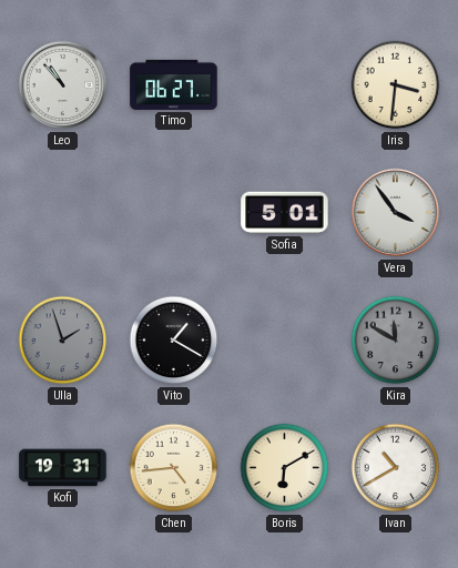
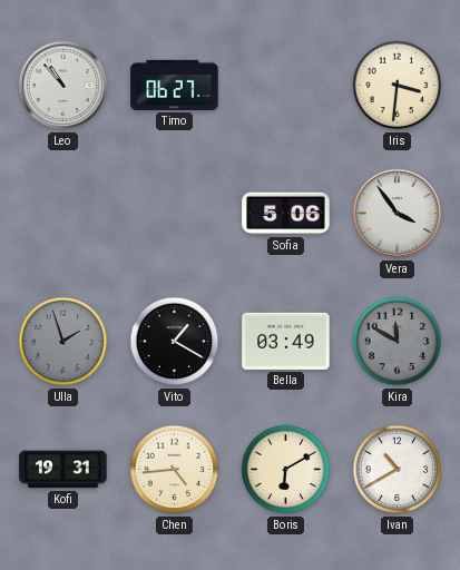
Sofia: 5:01 -> 5:06 (286, 214)
Bella: none -> 03:49 (286, 341)
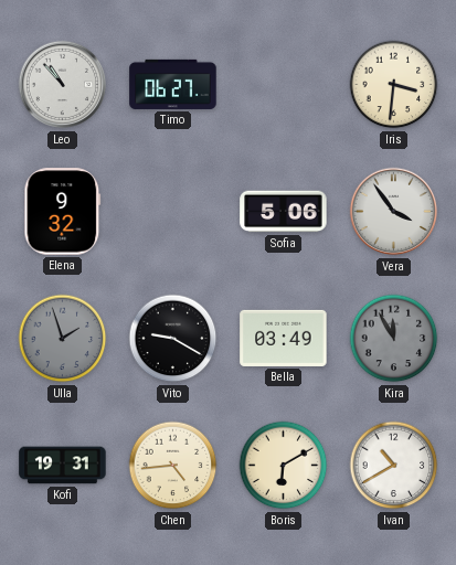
Elena: none -> 9:32 (63, 212)
Vito: 1:20 -> 9:20 (173, 339)
Kira: 11:50 -> 11:55 (394, 339)
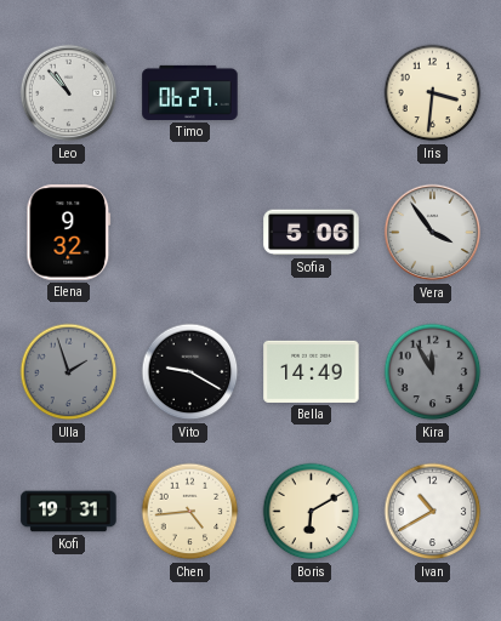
Bella: 03:49 -> 14:49 (312, 371)
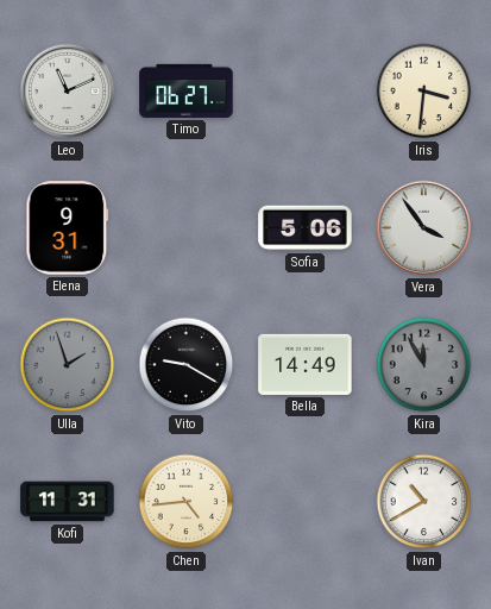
Leo: 10:53 -> 11:11 (68, 92)
Elena: 9:32 -> 9:31 (68, 228)
Kofi: 19:31 -> 11:31 (68, 502)
Boris: 6:10 -> none (312, 512)
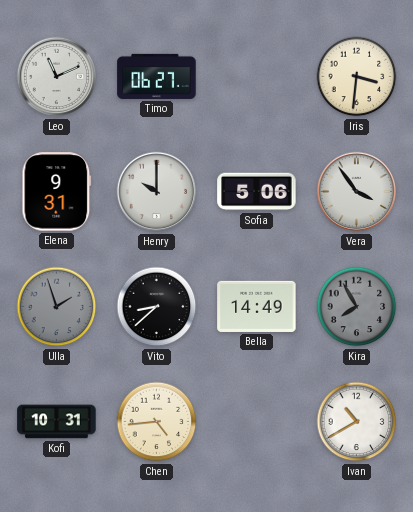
Henry: none -> 10:00 (157, 192)
Vito: 9:20 -> 8:38 (157, 307)
Kira: 11:55 -> 7:55 (357, 307)
Kofi: 11:31 -> 10:31 (57, 422)
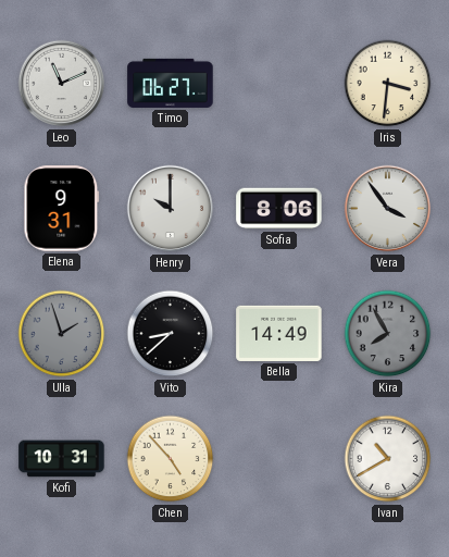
Sofia: 5:06 -> 8:06 (279, 209)
Chen: 4:44 -> 4:53 (171, 459)
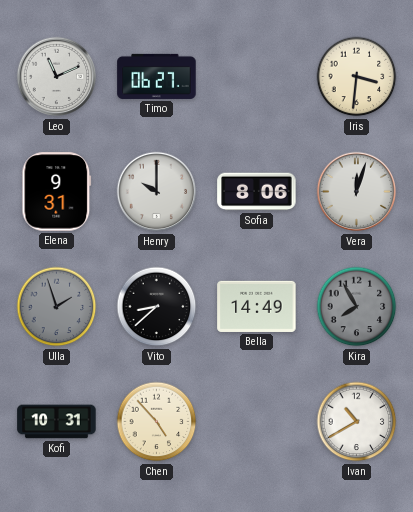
Vera: 3:54 -> 12:03 (357, 192)
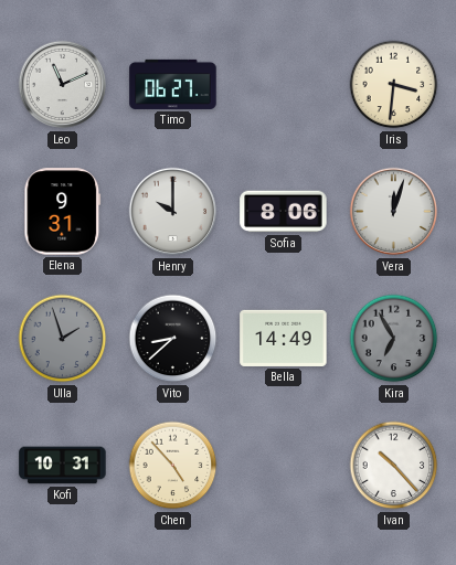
Kira: 7:55 -> 6:55 (394, 339)
Ivan: 10:40 -> 10:23 (394, 466)
